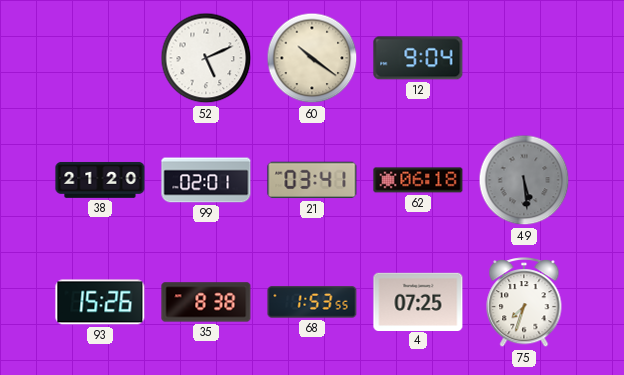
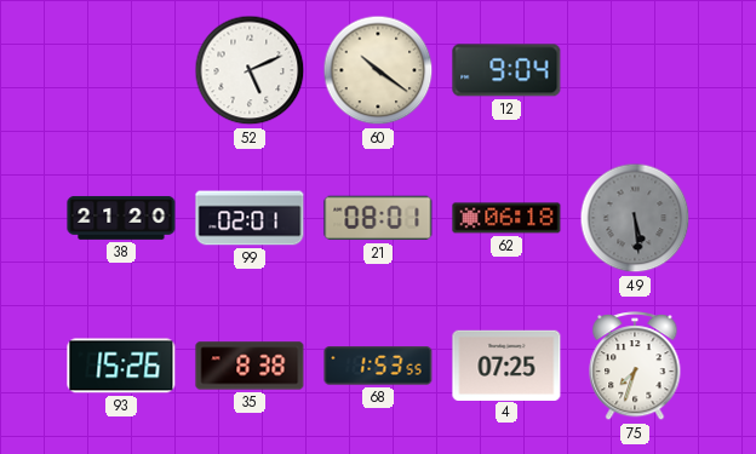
21: 03:41 -> 08:01 (378, 218)
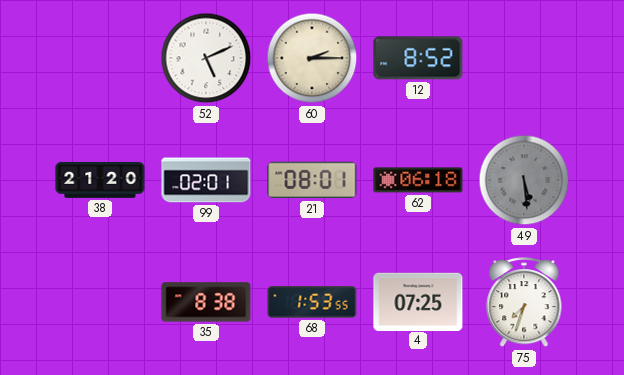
60: 10:21 -> 2:15 (312, 58)
12: 9:04 -> 8:52 (418, 58)
93: 15:26 -> none (121, 366)
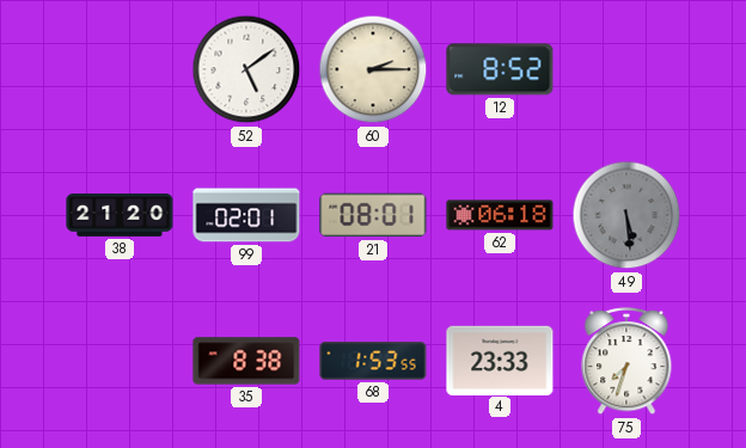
52: 5:11 -> 5:09 (246, 69)
4: 07:25 -> 23:33 (500, 360)
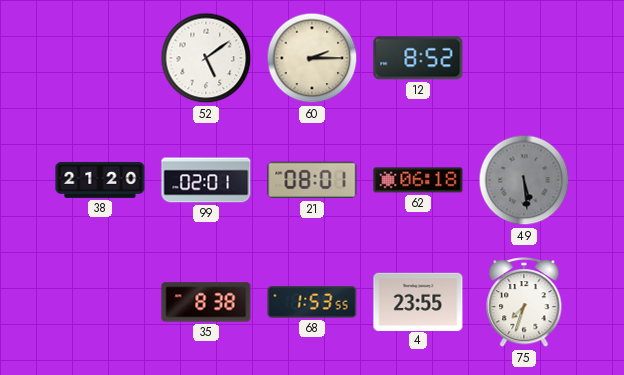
4: 23:33 -> 23:55 (418, 301)
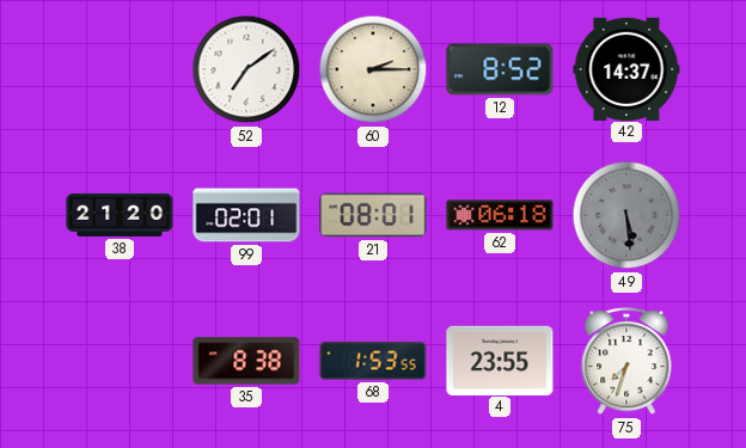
52: 5:09 -> 7:09 (246, 69)
42: none -> 14:37 (626, 68)
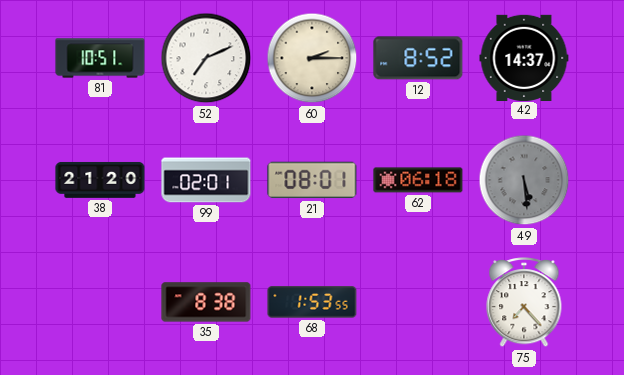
81: none -> 10:51 (100, 58)
52: 7:09 -> 7:11 (206, 58)
4: 23:55 -> none (500, 360)
75: 7:33 -> 7:23 (524, 303)
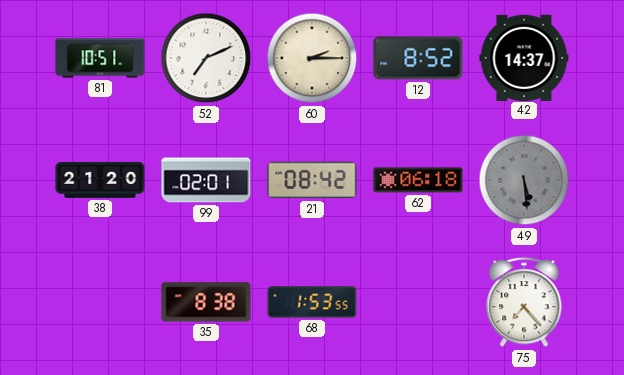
21: 08:01 -> 08:42 (312, 180)
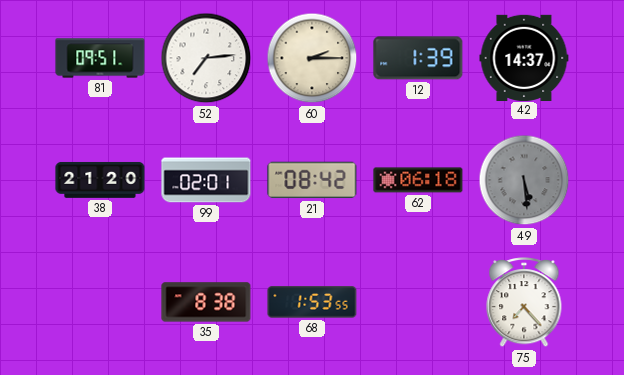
81: 10:51 -> 09:51 (100, 58)
52: 7:11 -> 7:14 (206, 58)
12: 8:52 -> 1:39 (418, 58)
